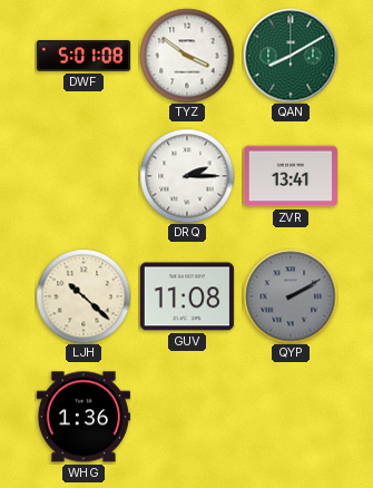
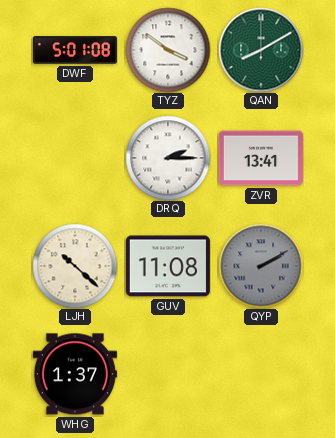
WHG: 1:36 -> 1:37 (75, 374)
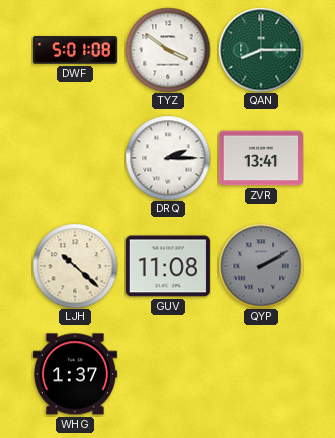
QAN: 8:10 -> 8:15 (261, 50)
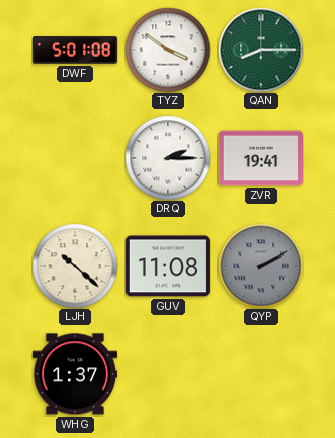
ZVR: 13:41 -> 19:41 (261, 158)
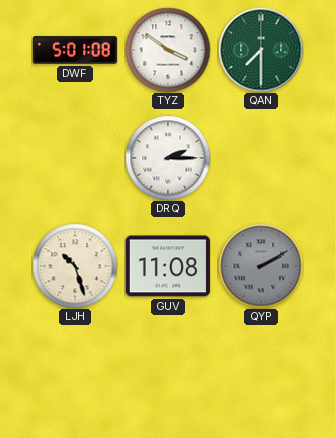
QAN: 8:15 -> 7:30 (261, 50)
ZVR: 19:41 -> none (261, 158)
LJH: 10:22 -> 10:27 (75, 266)
WHG: 1:37 -> none (75, 374)
